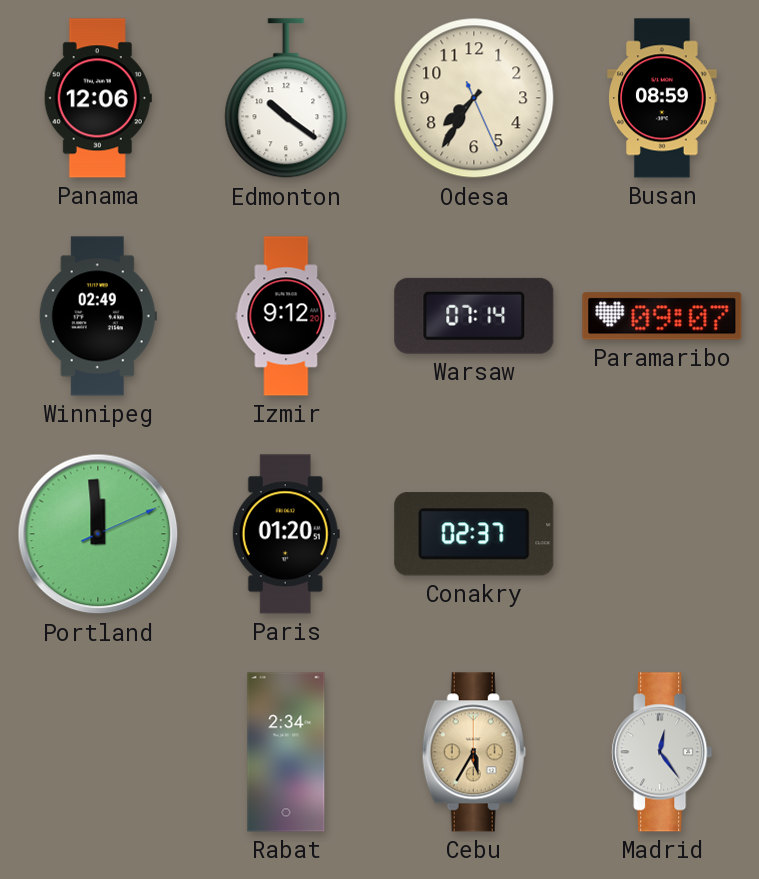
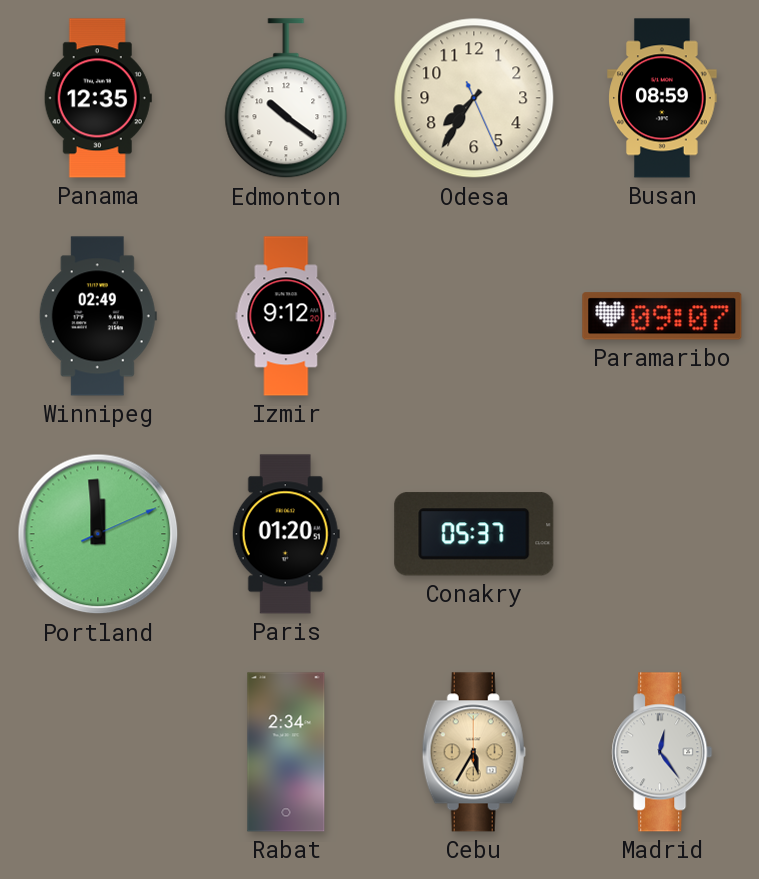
Panama: 12:06 -> 12:35 (98, 98)
Warsaw: 07:14 -> none (474, 316)
Conakry: 02:37 -> 05:37 (474, 534)
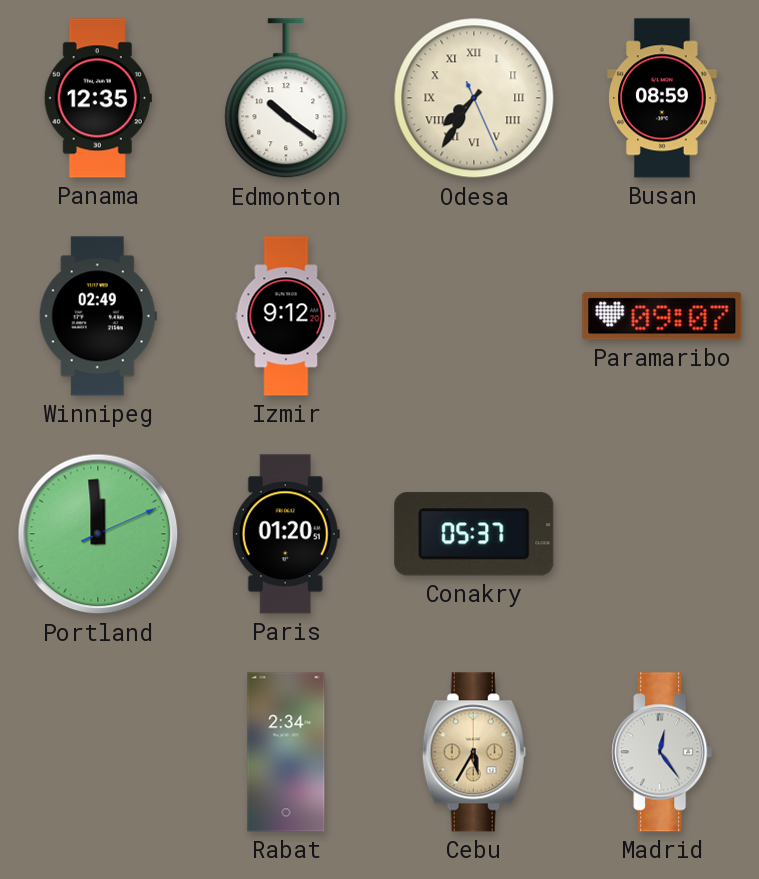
Odesa numerals: Arabic -> Roman (474, 98)
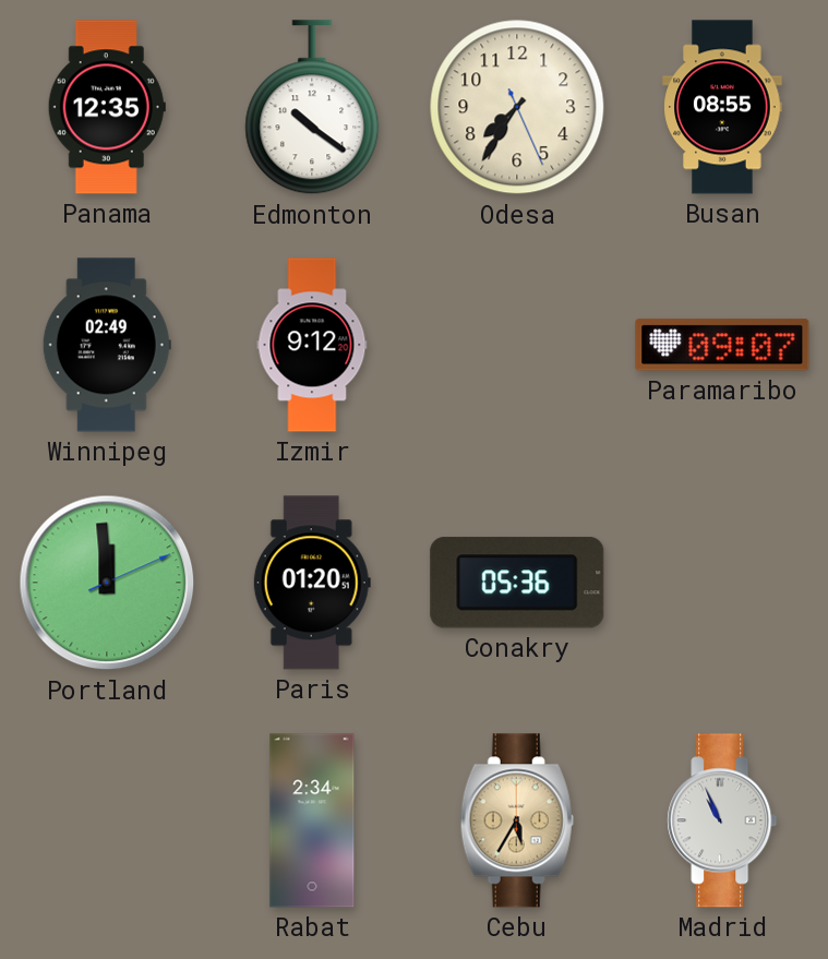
Odesa numerals: Roman -> Arabic (517, 107)
Busan: 08:59 -> 08:55 (722, 107)
Conakry: 05:37 -> 05:36 (517, 583)
Madrid: 12:24 -> 10:56 (722, 820)
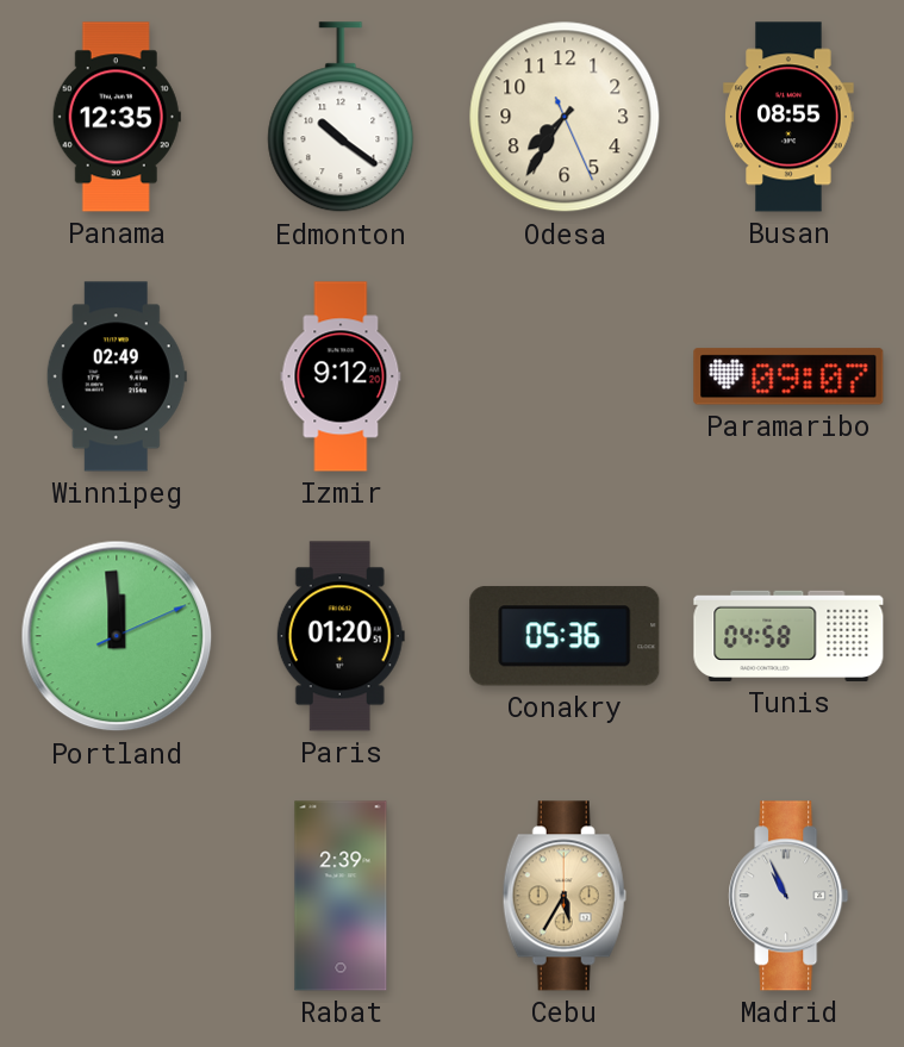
Tunis: none -> 04:58 (788, 636)
Rabat: 2:34 -> 2:39 (341, 896)
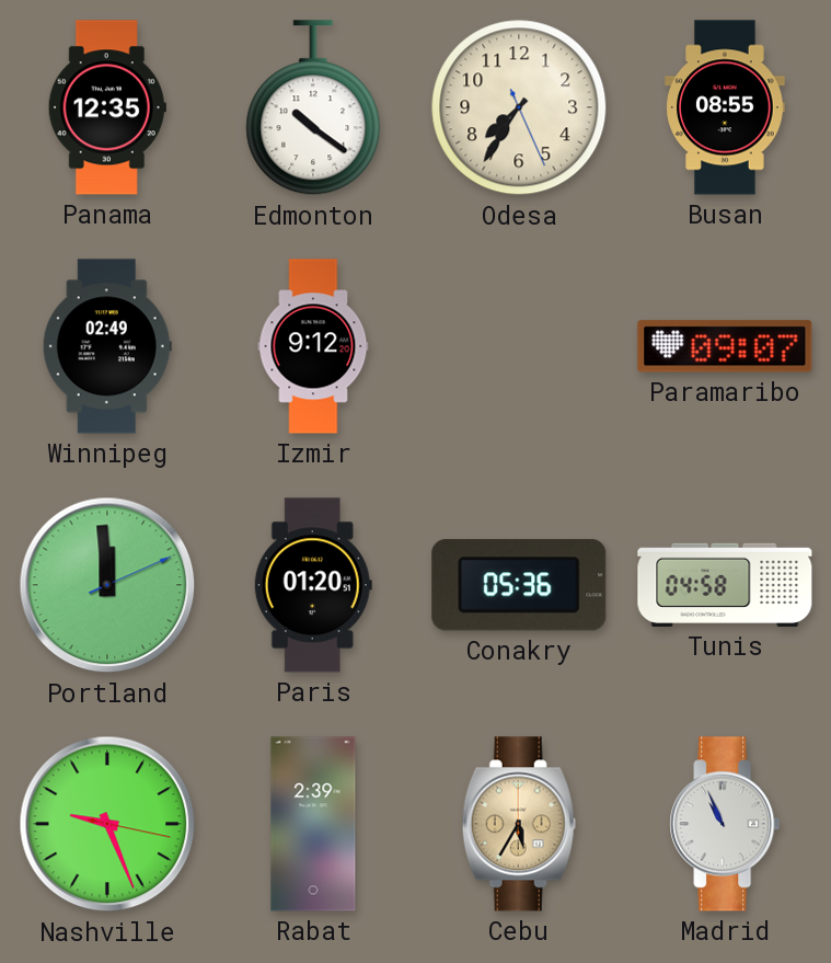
Nashville: none -> 9:26 (107, 824)
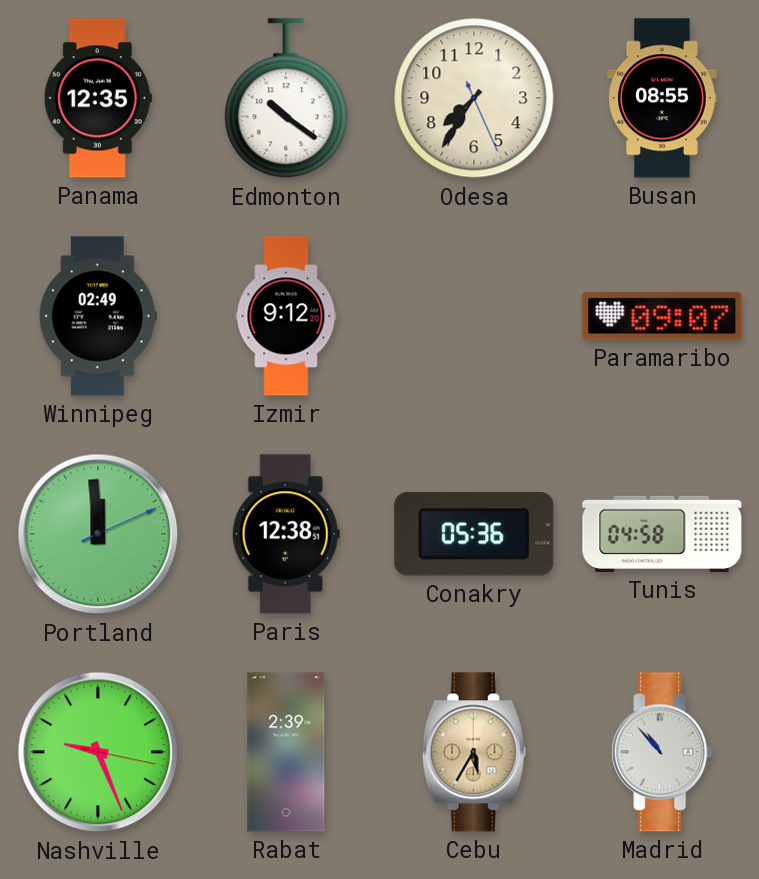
Paris: 01:20 -> 12:38 (286, 534)
Madrid: 10:56 -> 10:53 (662, 752)
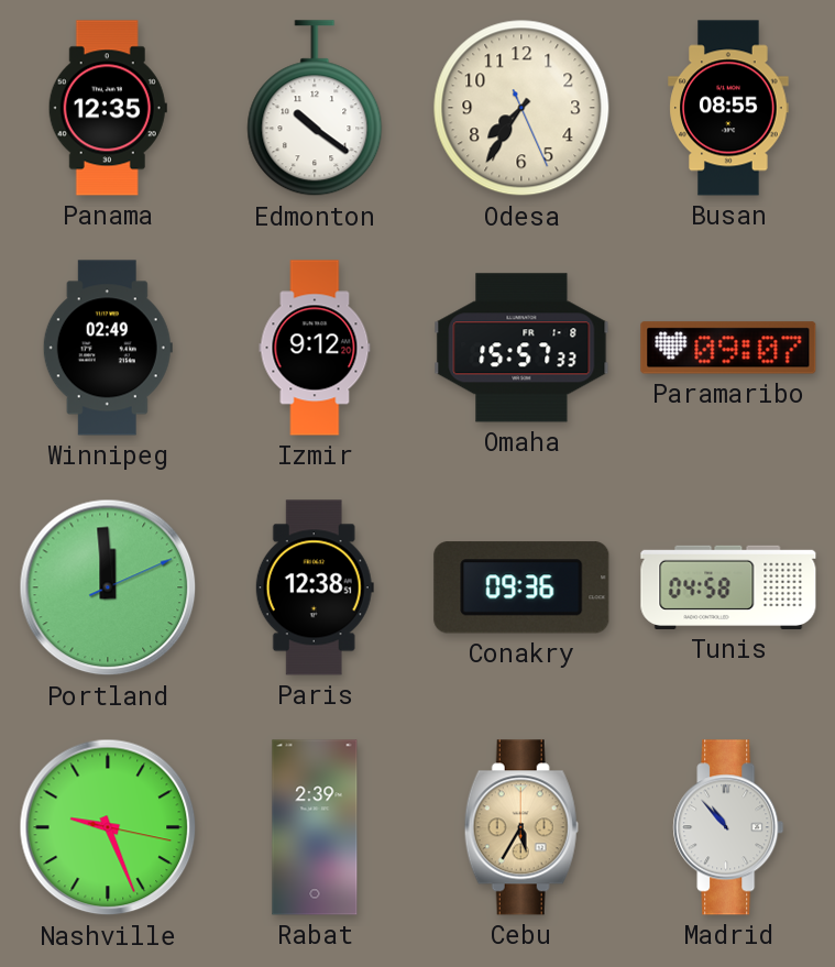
Omaha: none -> 15:57 (521, 348)
Conakry: 05:36 -> 09:36 (521, 587)
